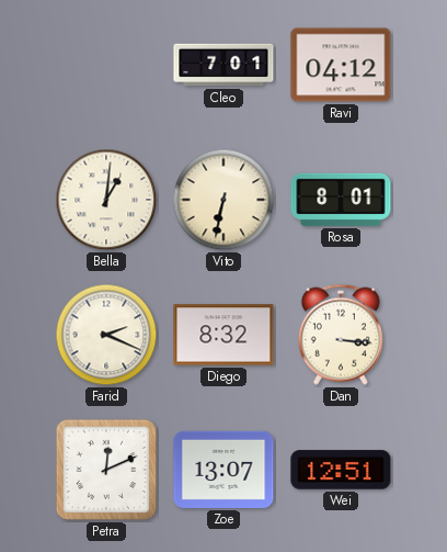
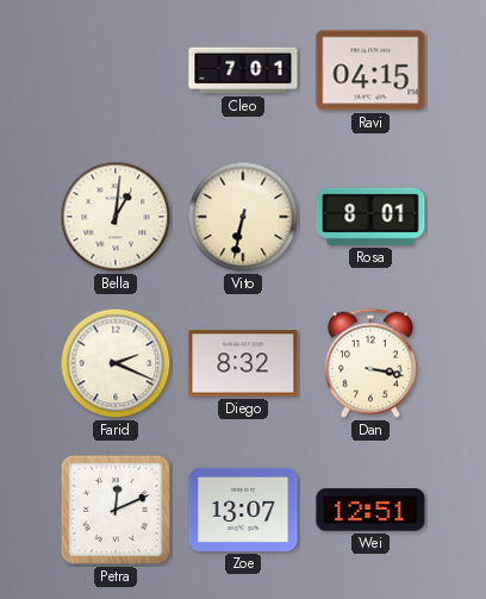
Ravi: 04:12 -> 04:15 (370, 70)
Dan: 3:16 -> 3:17 (370, 363)
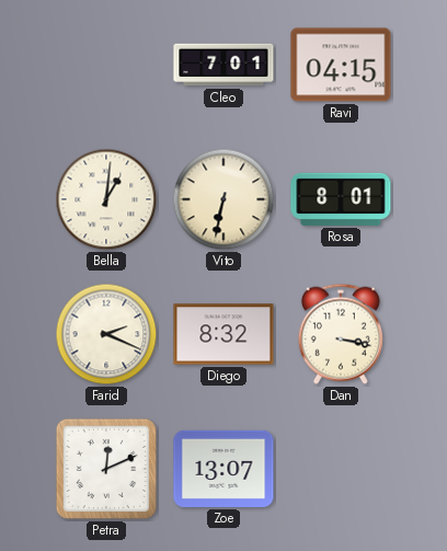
Wei: 12:51 -> none (370, 510)
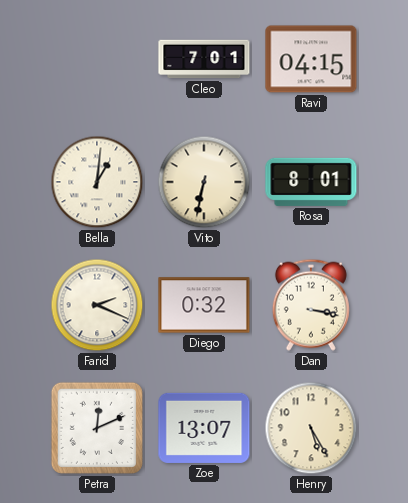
Diego: 8:32 -> 0:32 (204, 305)
Henry: none -> 5:25 (311, 428)
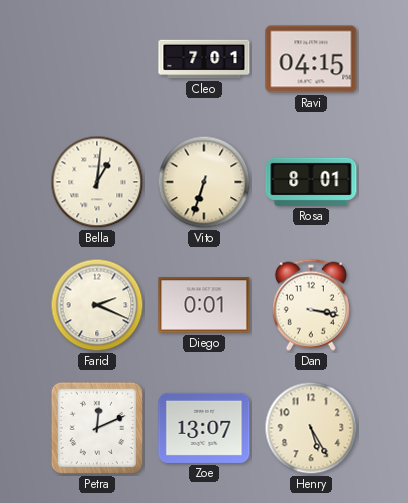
Vito: 6:32 -> 6:33 (204, 182)
Diego: 0:32 -> 0:01 (204, 305)
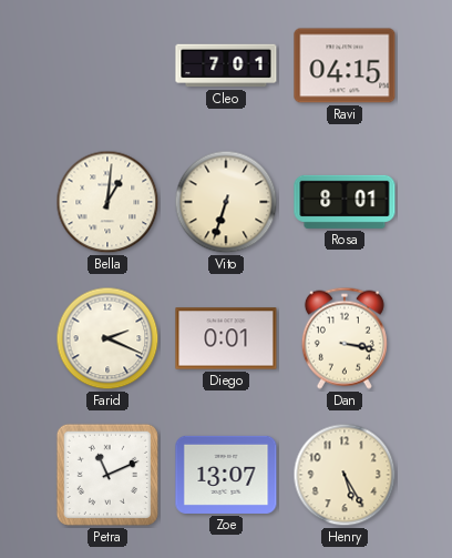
Petra: 12:11 -> 11:11 (107, 475)
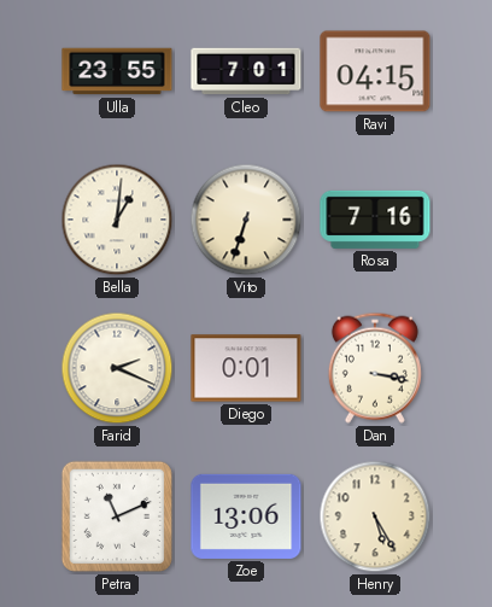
Ulla: none -> 23:55 (117, 71)
Rosa: 8:01 -> 7:16 (375, 220)
Zoe: 13:07 -> 13:06 (246, 516)
